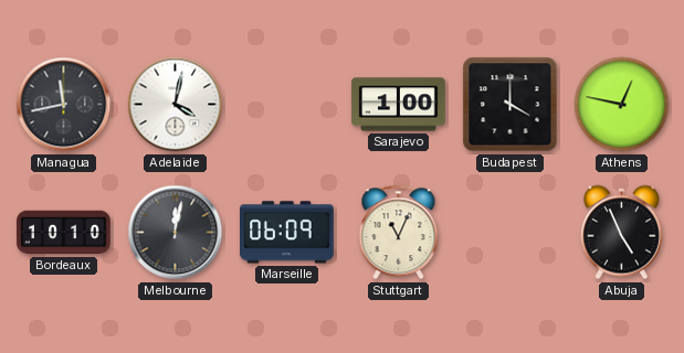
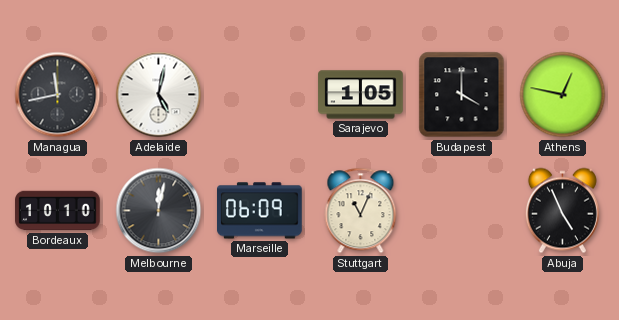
Adelaide: 4:02 -> 5:02 (159, 95)
Sarajevo: 1:00 -> 1:05 (361, 95)
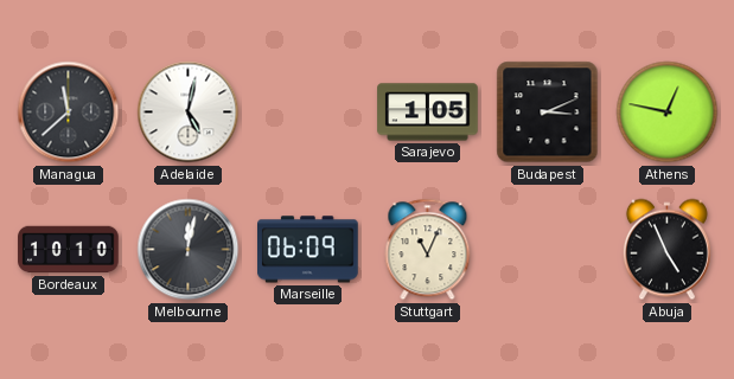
Managua: 11:43 -> 11:38 (69, 113)
Budapest: 4:00 -> 3:11 (548, 113)
